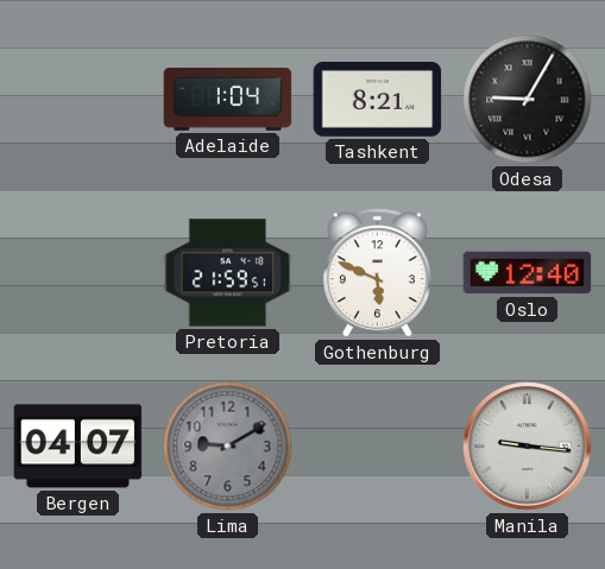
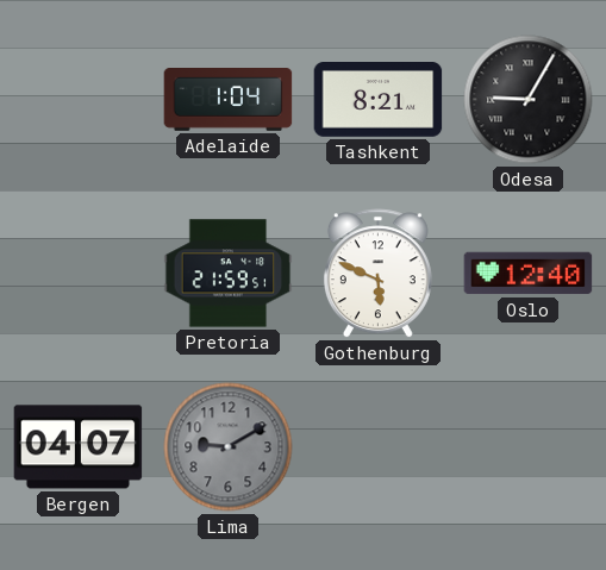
Manila: 9:16 -> none (528, 447)
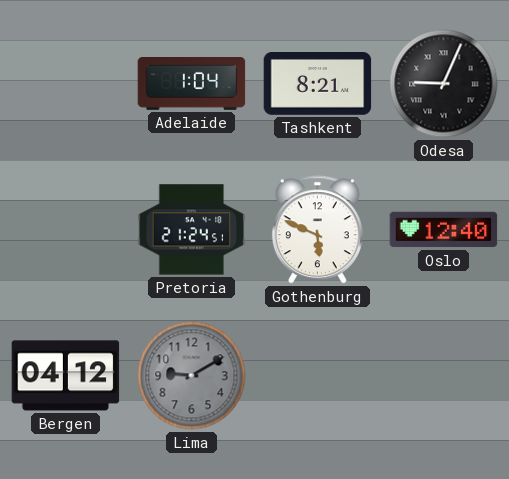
Odesa: 9:05 -> 9:04 (444, 84)
Pretoria: 21:59 -> 21:24 (192, 230)
Bergen: 04:07 -> 04:12 (66, 376)
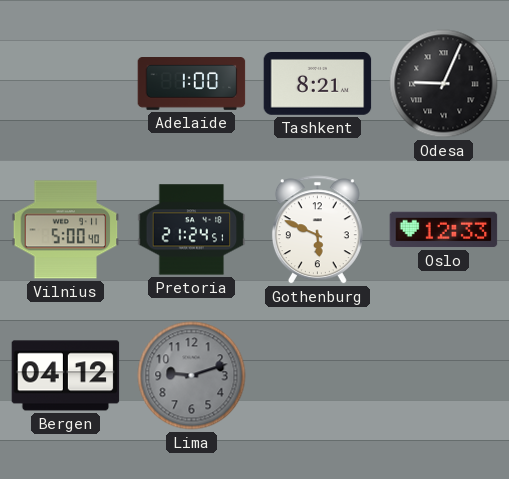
Adelaide: 1:04 -> 1:00 (192, 84)
Vilnius: none -> 5:00 (66, 230)
Oslo: 12:40 -> 12:33 (444, 230)
Lima: 9:10 -> 9:12 (192, 376)
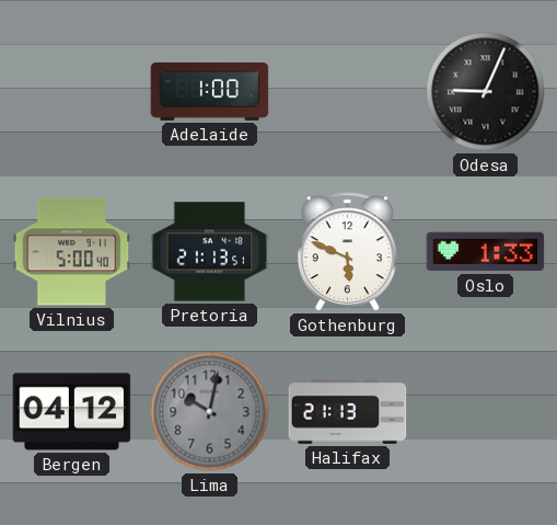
Tashkent: 8:21 -> none (318, 84)
Pretoria: 21:24 -> 21:13 (210, 252)
Oslo: 12:33 -> 1:33 (486, 252)
Lima: 9:12 -> 10:02 (210, 412)
Halifax: none -> 21:13 (348, 412)
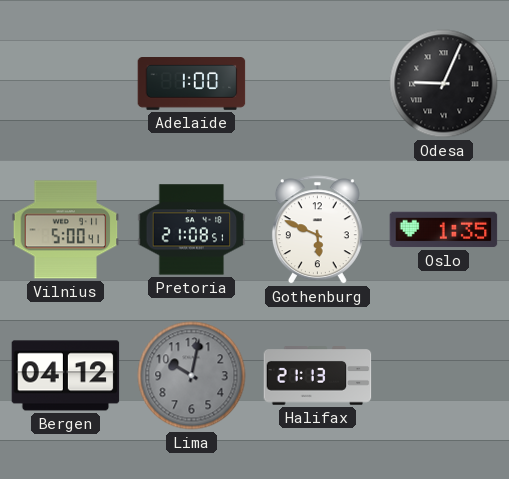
Vilnius: 5:00:40 -> 5:00:41 (66, 230)
Pretoria: 21:13 -> 21:08 (192, 230)
Oslo: 1:33 -> 1:35 (444, 230)
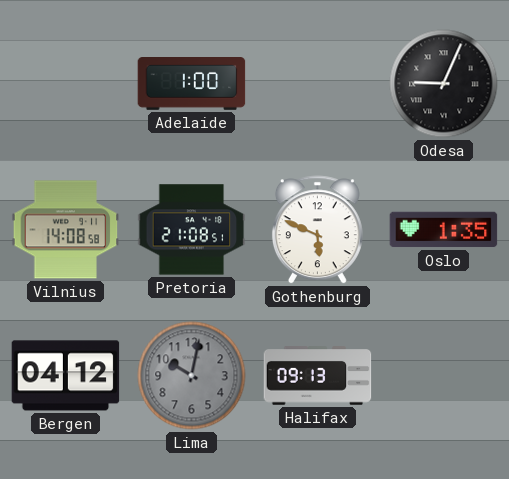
Vilnius: 5:00 -> 14:08 (66, 230)
Halifax: 21:13 -> 09:13 (318, 376)
